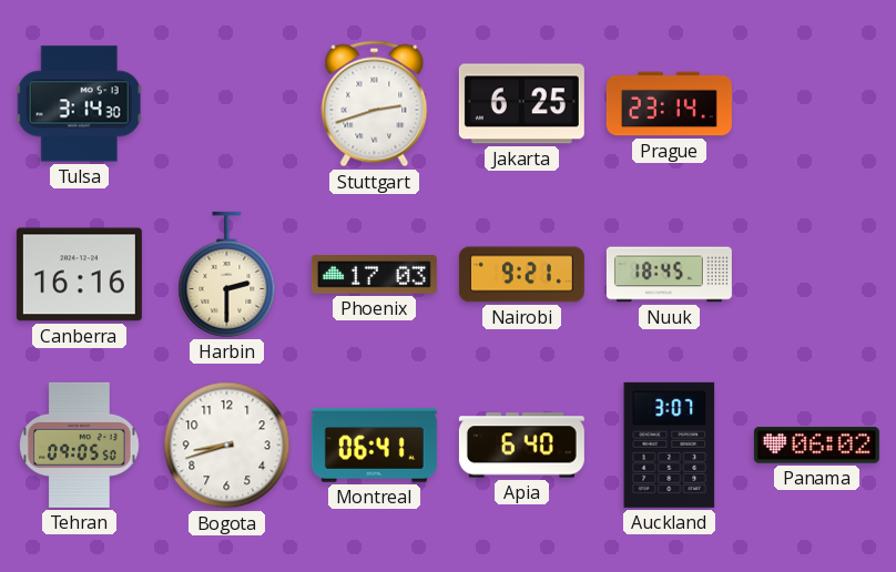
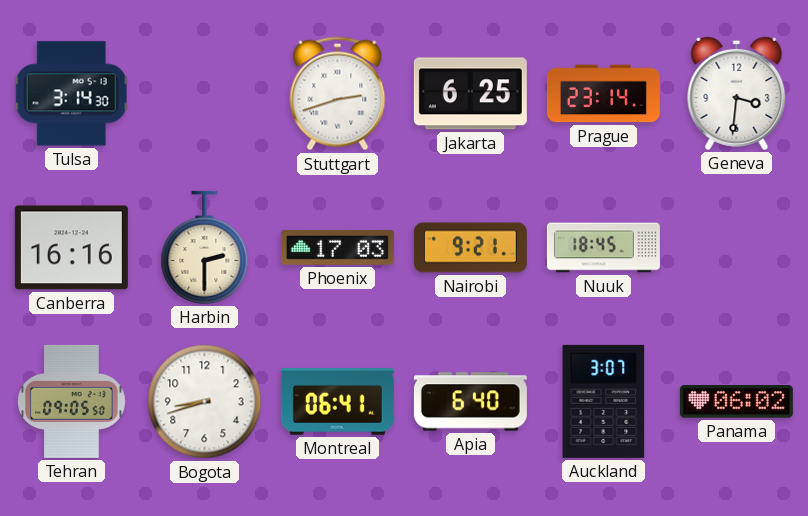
Geneva: none -> 3:31 (737, 93)
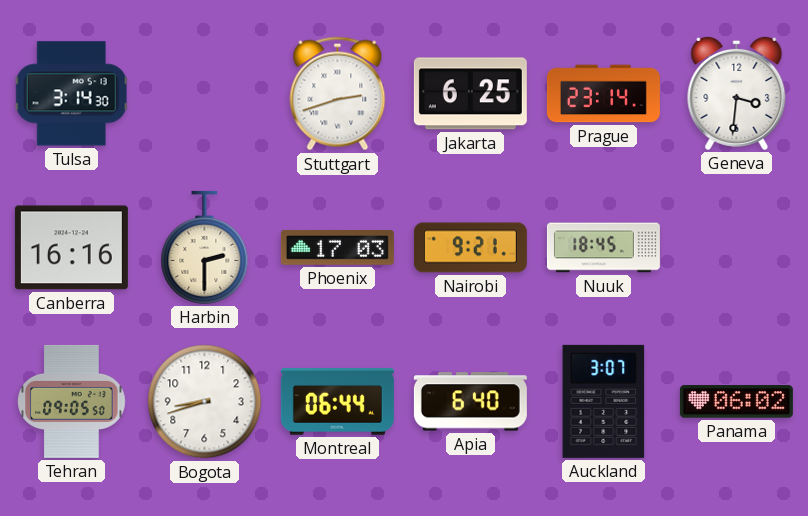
Montreal: 06:41 -> 06:44 (337, 402)
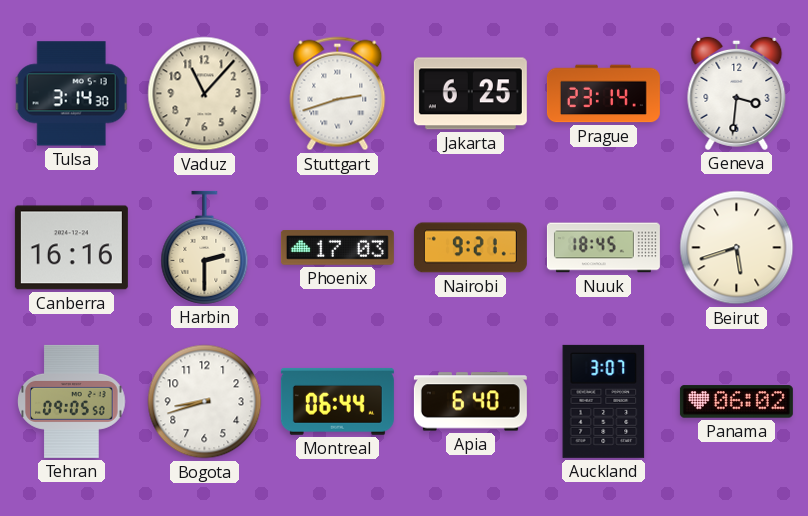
Vaduz: none -> 11:07 (205, 94)
Beirut: none -> 5:42 (737, 248)
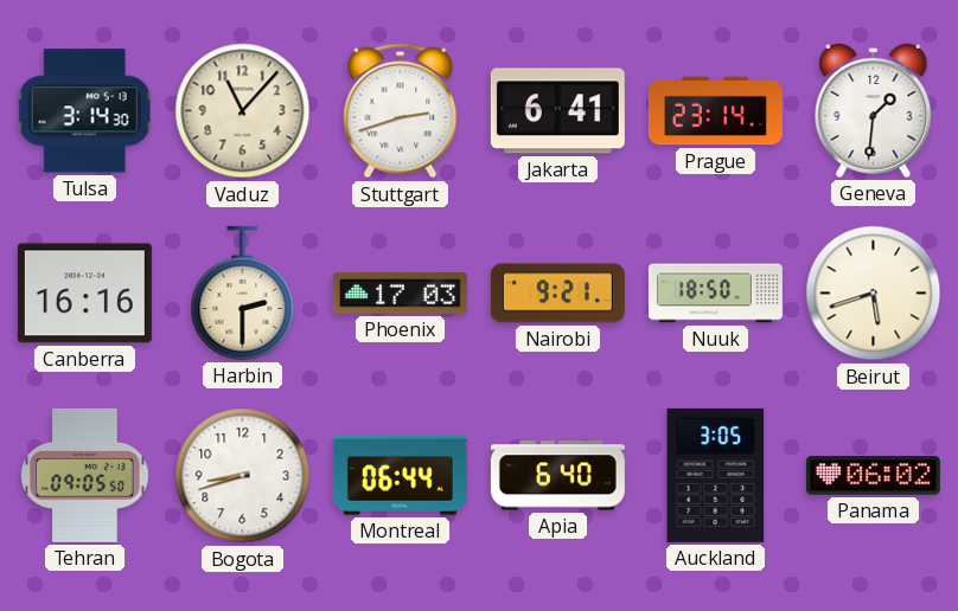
Jakarta: 6:25 -> 6:41 (557, 111)
Geneva: 3:31 -> 1:31 (874, 110)
Nuuk: 18:45 -> 18:50 (715, 294)
Auckland: 3:07 -> 3:05 (716, 475)
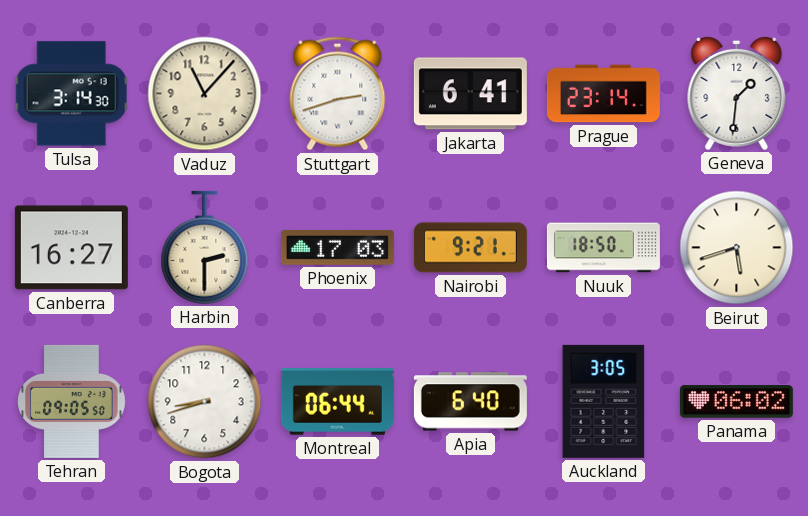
Canberra: 16:16 -> 16:27 (71, 248)
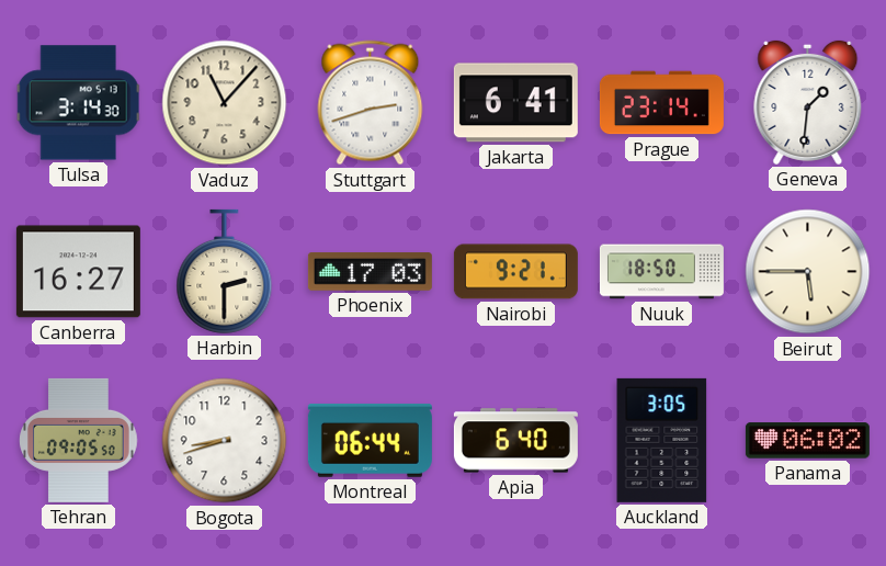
Beirut: 5:42 -> 5:45 (808, 272)
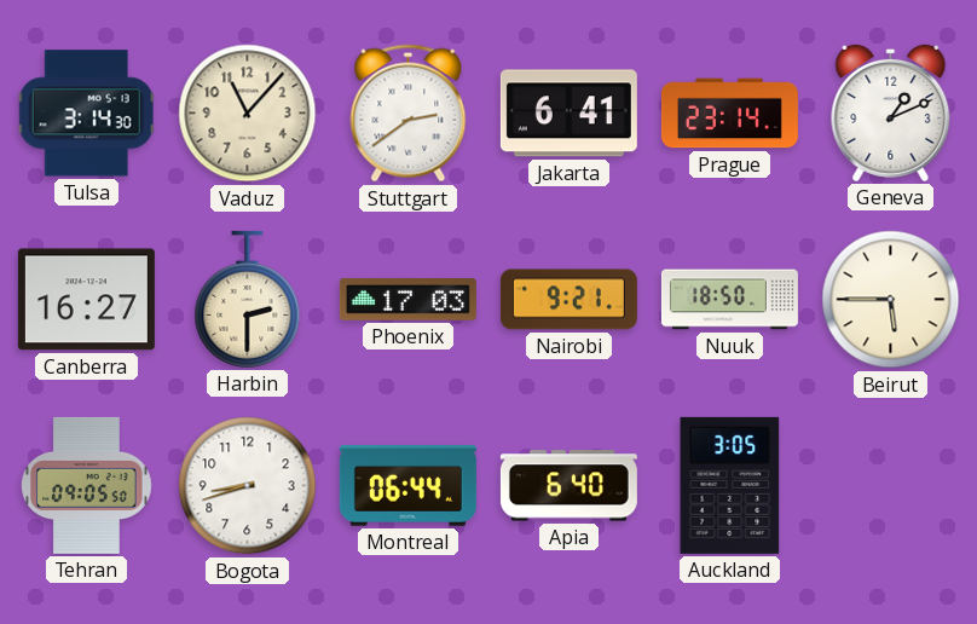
Stuttgart: 2:42 -> 2:39 (409, 114)
Geneva: 1:31 -> 1:11 (891, 112)
Panama: 06:02 -> none (807, 441)
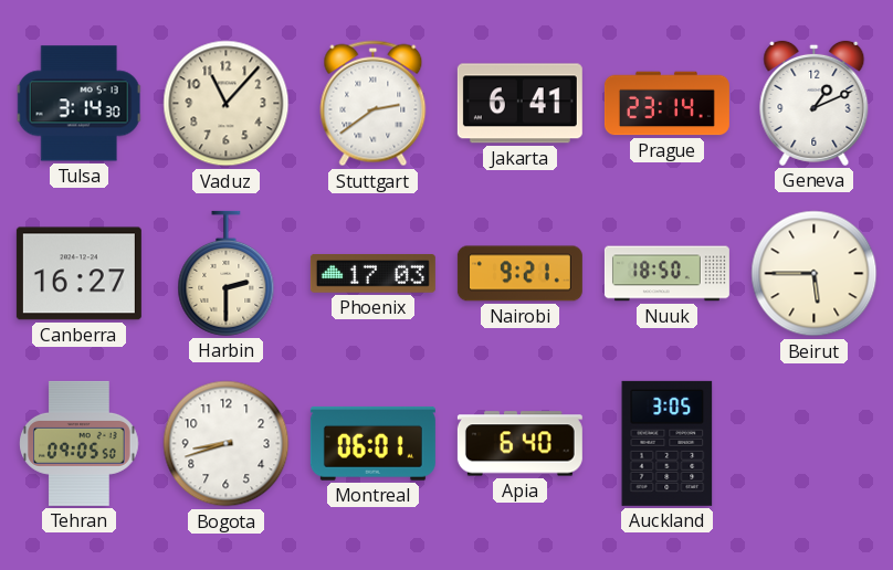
Montreal: 06:44 -> 06:01 (372, 444)
